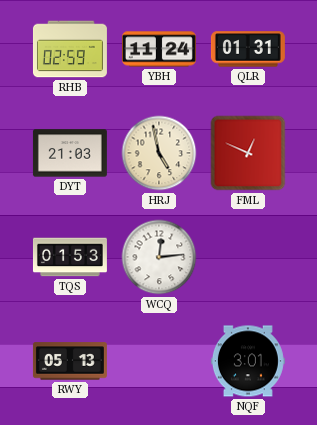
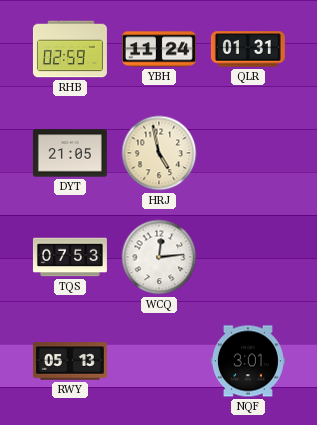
DYT: 21:03 -> 21:05 (70, 153)
FML: 12:49 -> none (248, 153)
TQS: 01:53 -> 07:53 (70, 257)
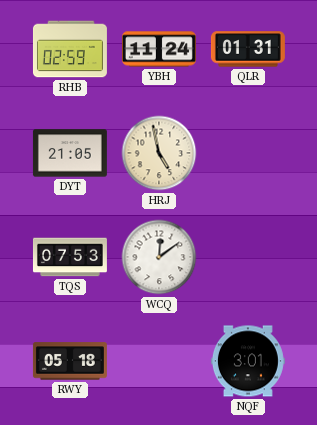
WCQ: 12:14 -> 12:09 (159, 257)
RWY: 05:13 -> 05:18 (70, 361)
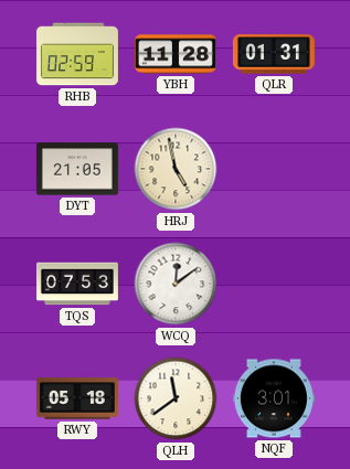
YBH: 11:24 -> 11:28 (176, 54)
QLH: none -> 11:39 (176, 398)
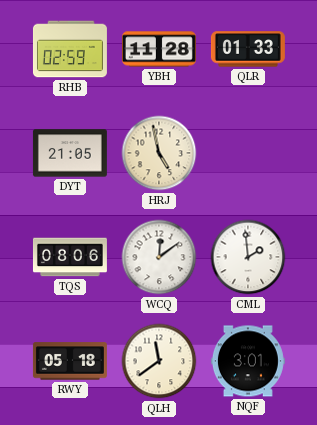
QLR: 01:31 -> 01:33 (248, 49)
TQS: 07:53 -> 08:06 (70, 257)
CML: none -> 1:59 (248, 257)
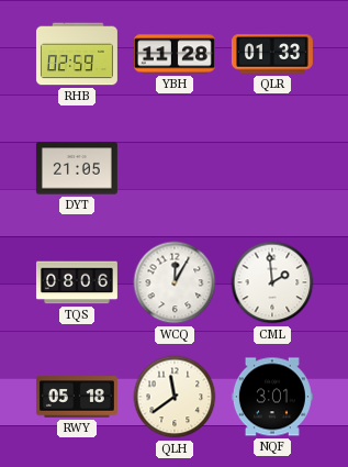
HRJ: 4:58 -> none (159, 153)
WCQ: 12:09 -> 12:05 (175, 282)
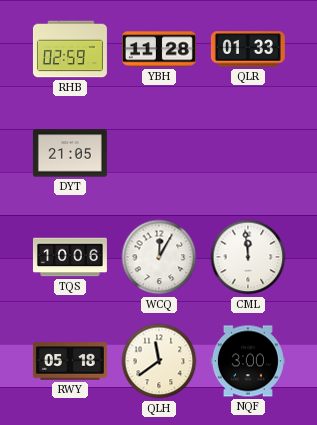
TQS: 08:06 -> 10:06 (70, 257)
CML: 1:59 -> 11:59 (248, 257)
NQF: 3:01 -> 3:00 (248, 361)
